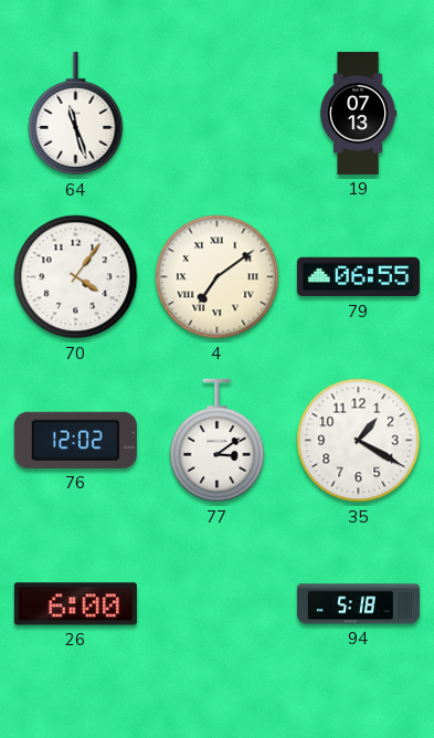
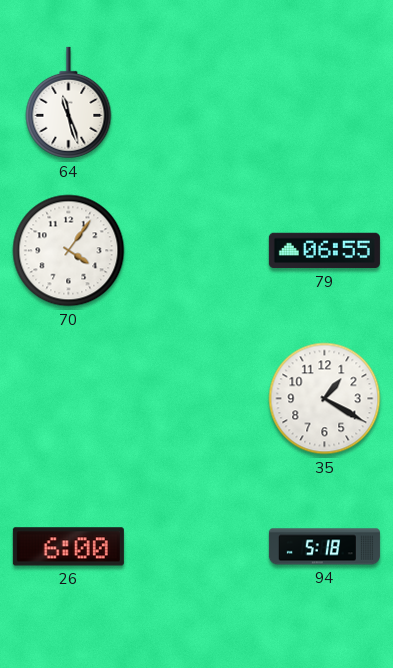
19: 07:13 -> none (358, 113)
4: 7:09 -> none (218, 277)
76: 12:02 -> none (75, 440)
77: 3:09 -> none (218, 441)
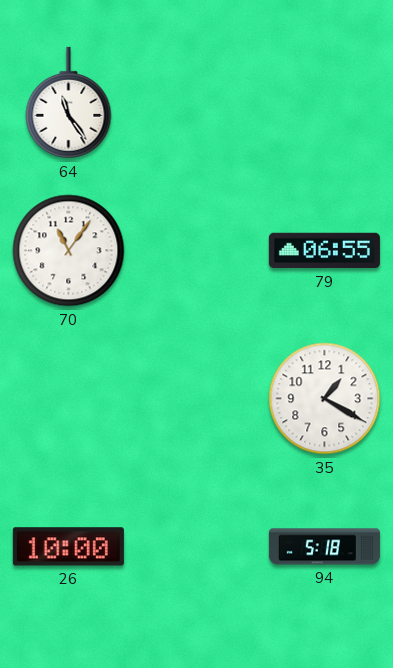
64: 11:27 -> 11:24 (69, 103)
70: 4:06 -> 11:06 (69, 251)
26: 6:00 -> 10:00 (68, 547)
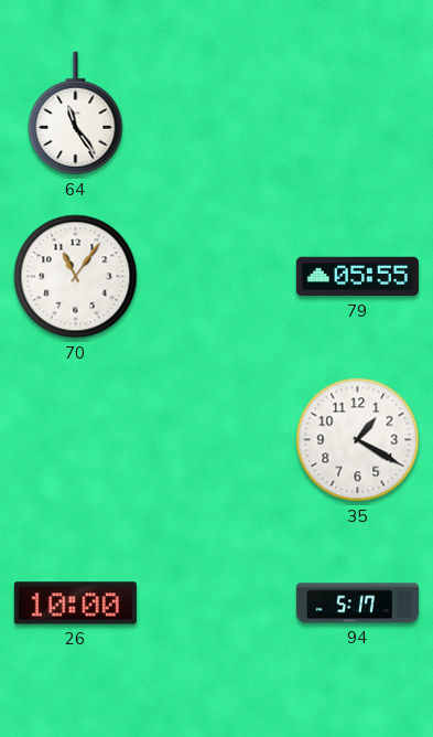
79: 06:55 -> 05:55 (357, 277)
94: 5:18 -> 5:17 (357, 604)
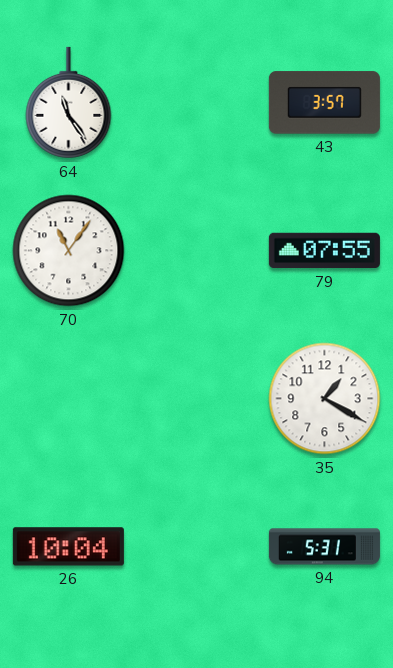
43: none -> 3:57 (324, 103)
79: 05:55 -> 07:55 (324, 251)
26: 10:00 -> 10:04 (68, 547)
94: 5:17 -> 5:31 (324, 547)
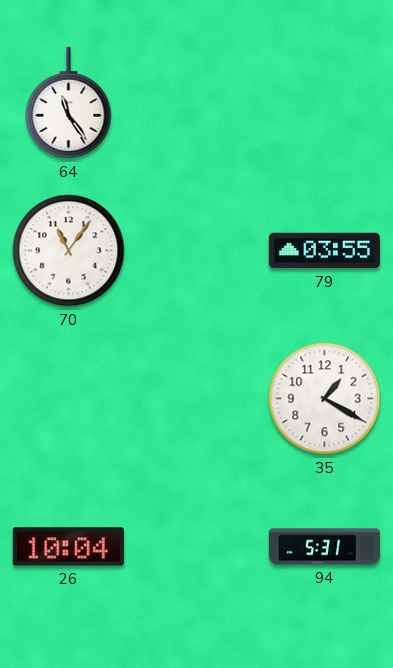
43: 3:57 -> none (324, 103)
79: 07:55 -> 03:55 (324, 251)
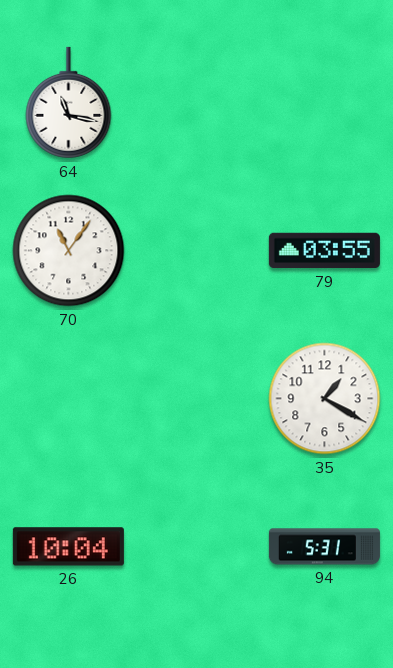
64: 11:24 -> 11:17 (69, 103)
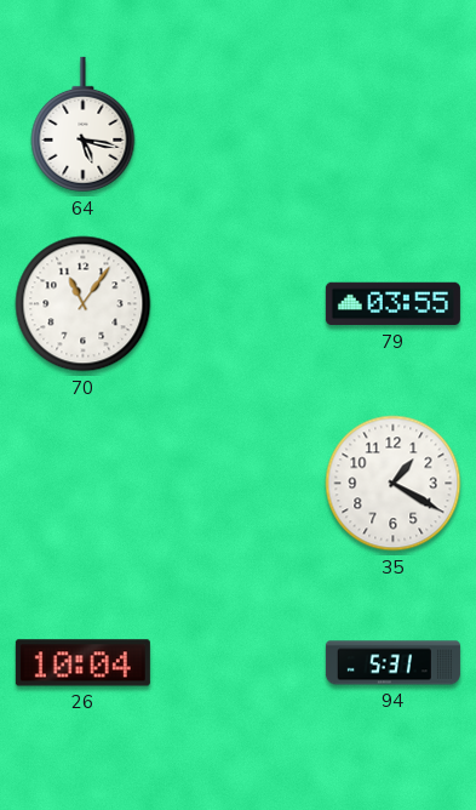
64: 11:17 -> 5:17 (84, 125)
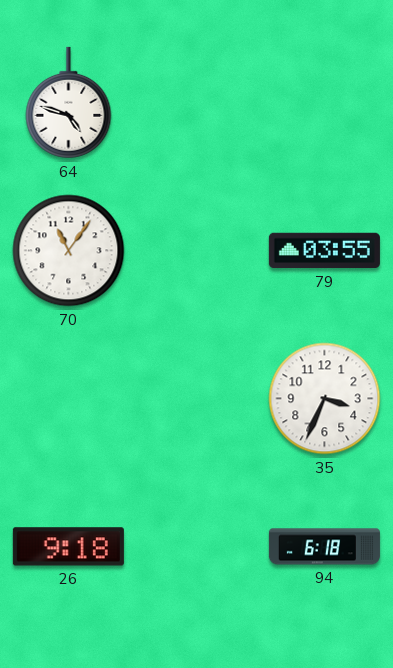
64: 5:17 -> 4:48 (69, 103)
35: 1:20 -> 3:34 (325, 399)
26: 10:04 -> 9:18 (68, 547)
94: 5:31 -> 6:18 (324, 547)
